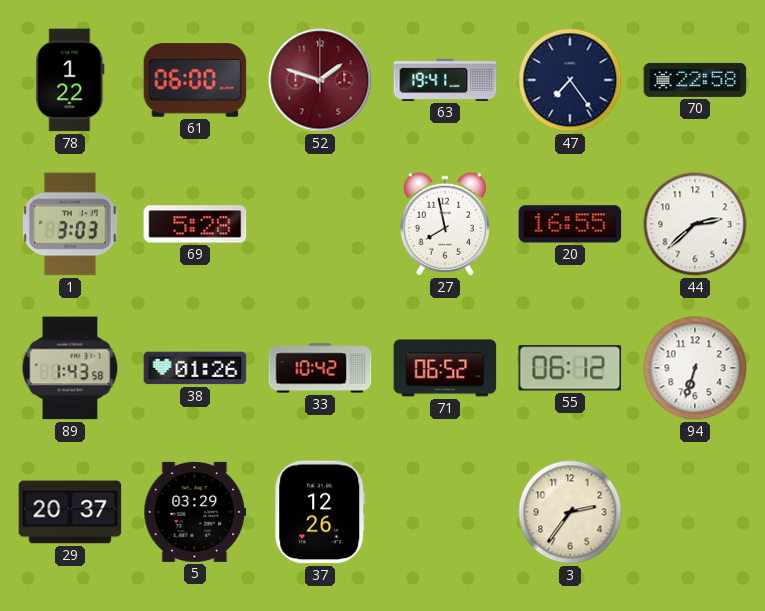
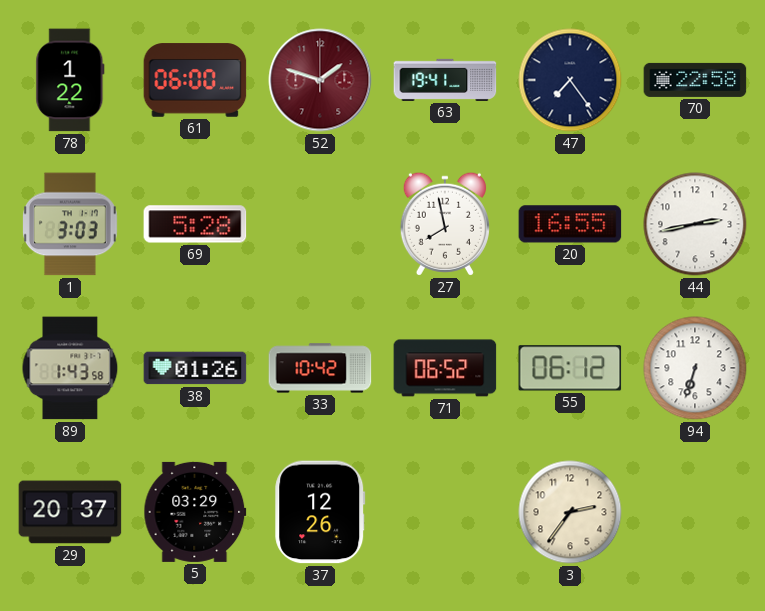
44: 2:38 -> 2:43 (695, 224)
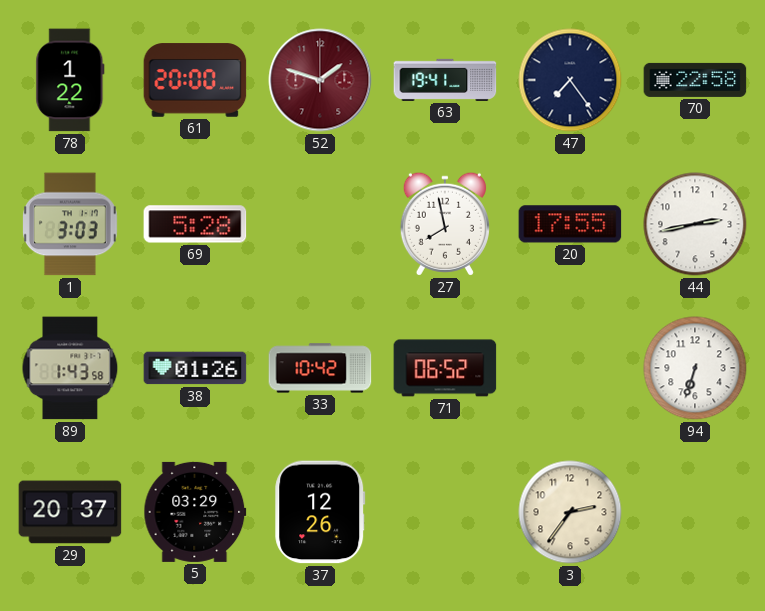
61: 06:00 -> 20:00 (195, 80)
20: 16:55 -> 17:55 (570, 224)
55: 06:12 -> none (570, 368)
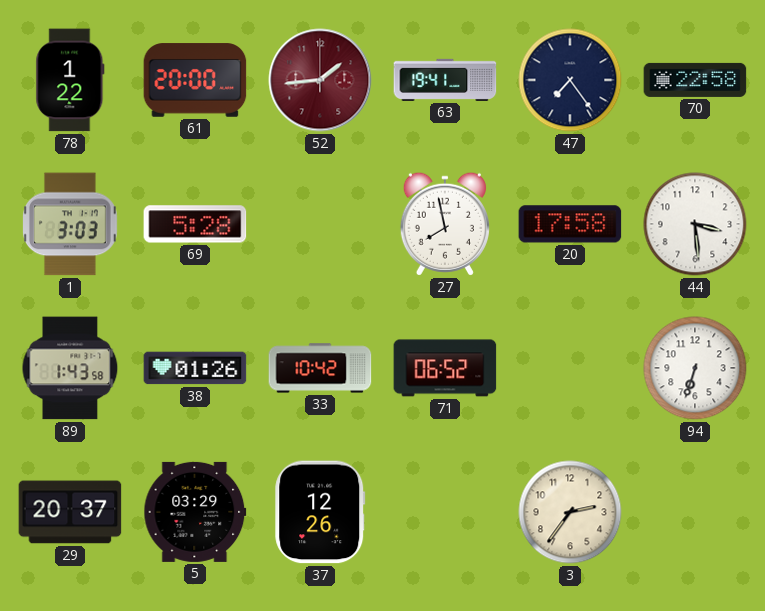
52: 1:48 -> 1:44 (320, 80)
20: 17:55 -> 17:58 (570, 224)
44: 2:43 -> 3:29 (695, 224)
